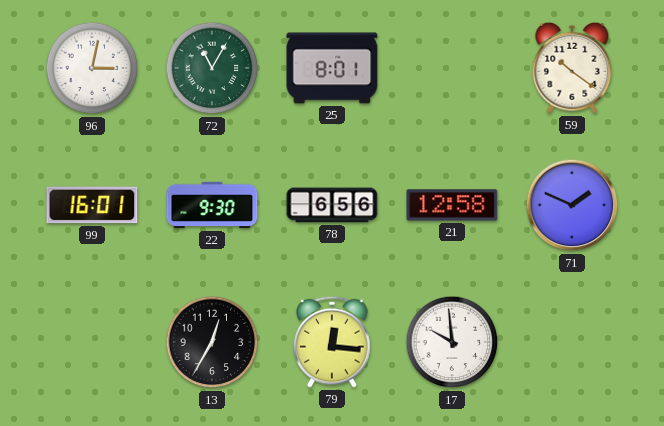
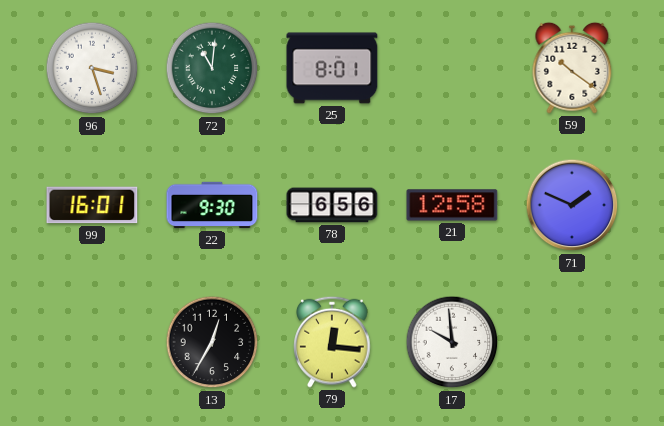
96: 3:02 -> 3:27 (92, 68)
72: 11:05 -> 11:01 (212, 68)
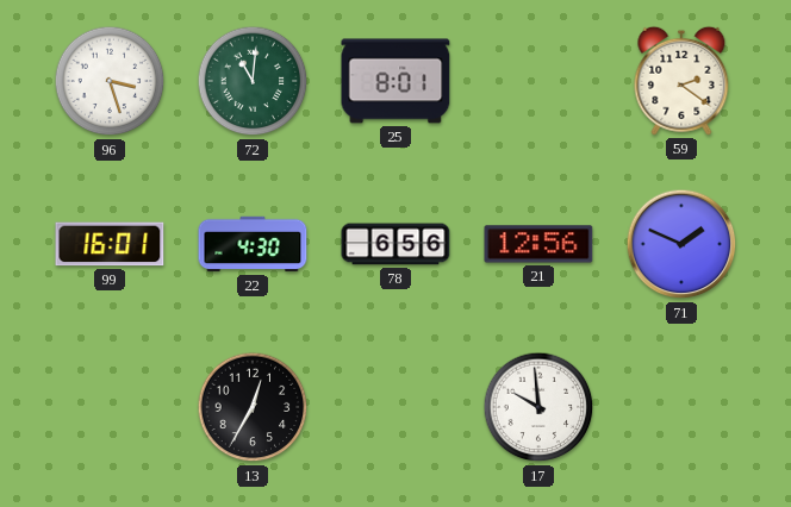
59: 10:21 -> 2:21 (681, 81)
22: 9:30 -> 4:30 (253, 244)
21: 12:58 -> 12:56 (538, 244)
79: 12:16 -> none (332, 342)
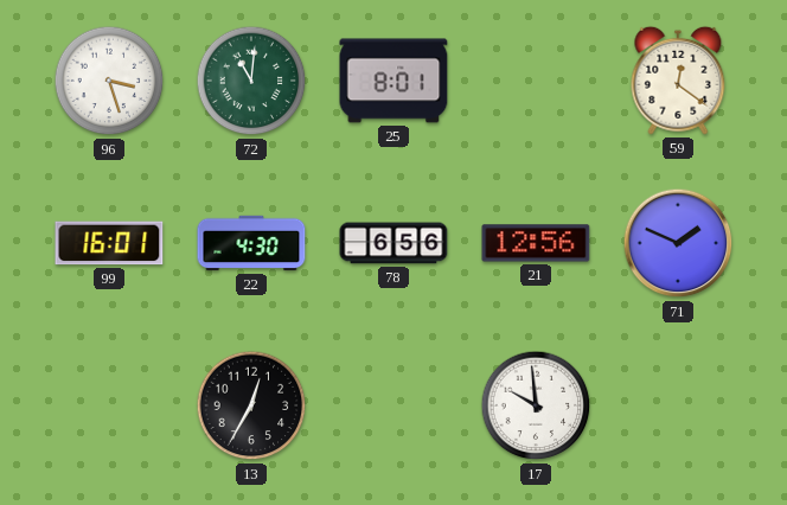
59: 2:21 -> 12:21 (678, 81)
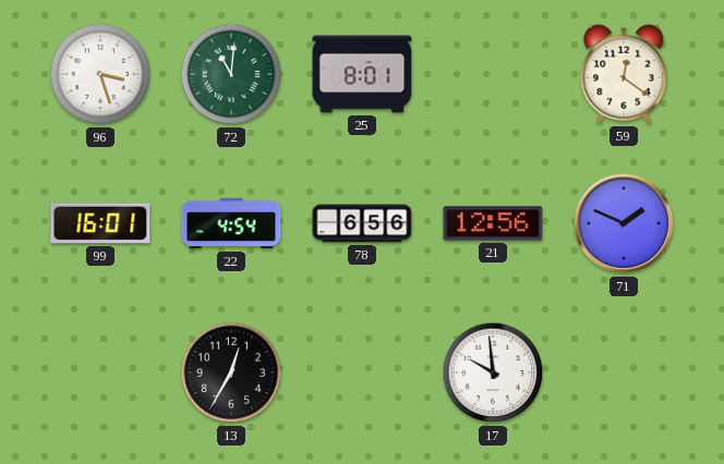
22: 4:30 -> 4:54 (231, 223)
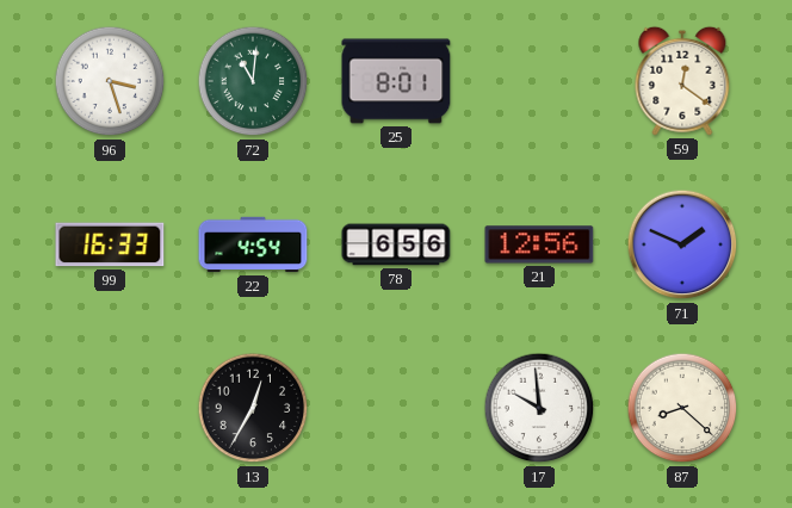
99: 16:01 -> 16:33 (110, 244)
87: none -> 8:22 (682, 408)
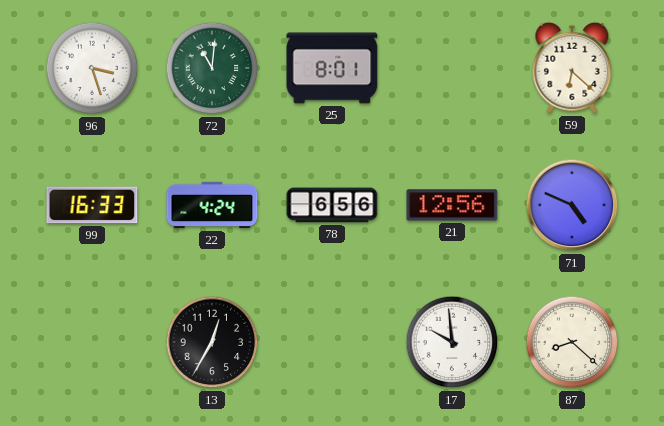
59: 12:21 -> 6:22 (572, 68)
22: 4:54 -> 4:24 (212, 205)
71: 1:49 -> 4:49 (572, 205)
